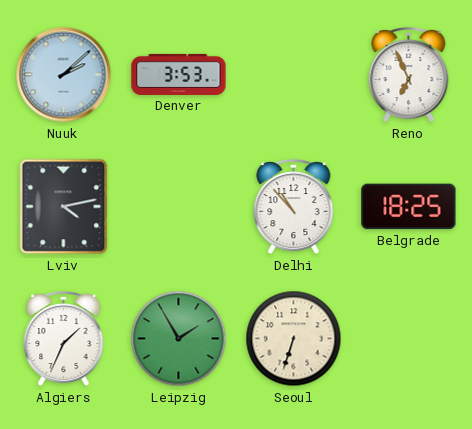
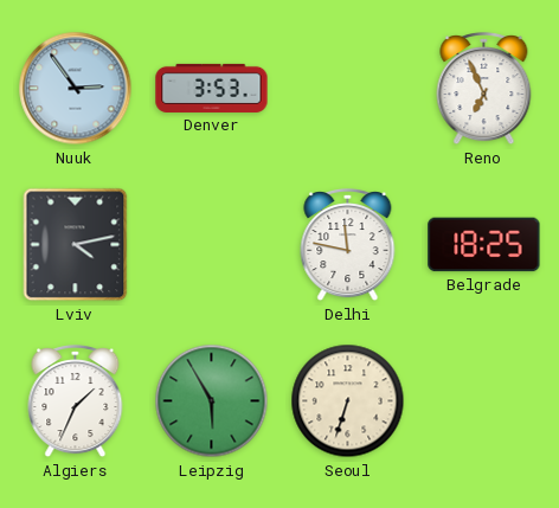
Nuuk: 2:08 -> 2:54 (76, 89)
Delhi: 10:53 -> 11:47 (348, 246)
Leipzig: 1:55 -> 5:55 (212, 401)
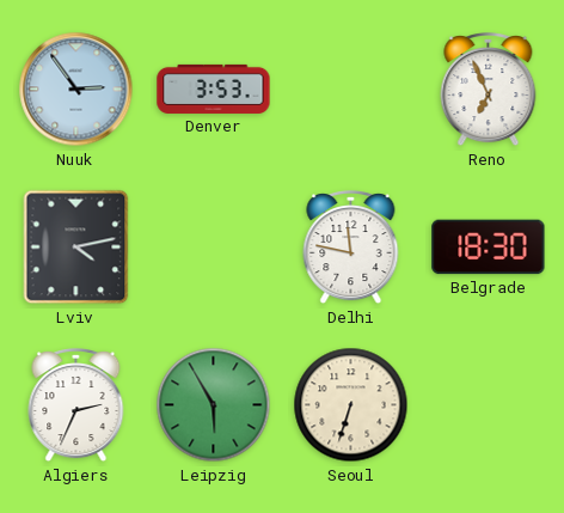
Belgrade: 18:25 -> 18:30 (489, 248)
Algiers: 1:34 -> 2:34 (76, 407)
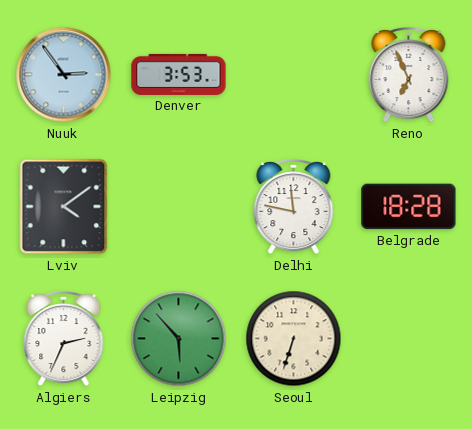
Lviv: 4:13 -> 4:09 (64, 207)
Belgrade: 18:30 -> 18:28 (409, 207)
Leipzig: 5:55 -> 5:53 (179, 339)
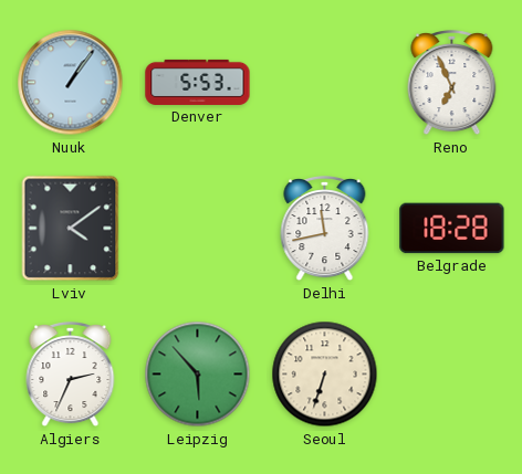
Nuuk: 2:54 -> 1:06 (71, 83)
Denver: 3:53 -> 5:53 (198, 82)
Delhi: 11:47 -> 11:43 (325, 230)
